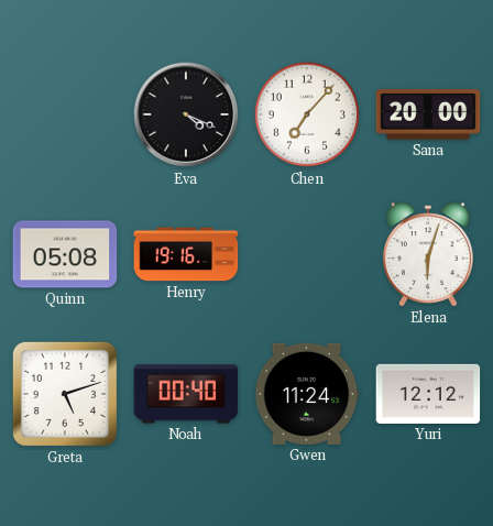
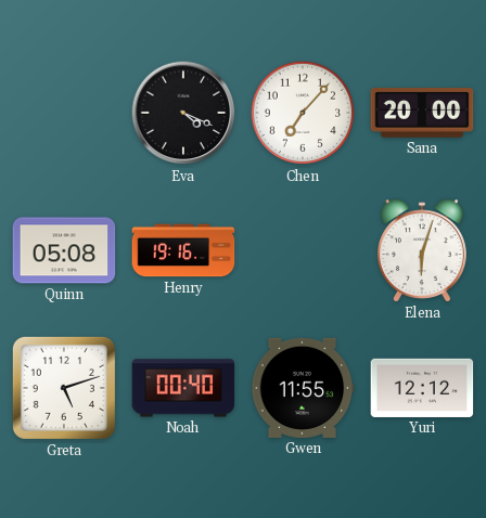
Gwen: 11:24 -> 11:55 (303, 388)
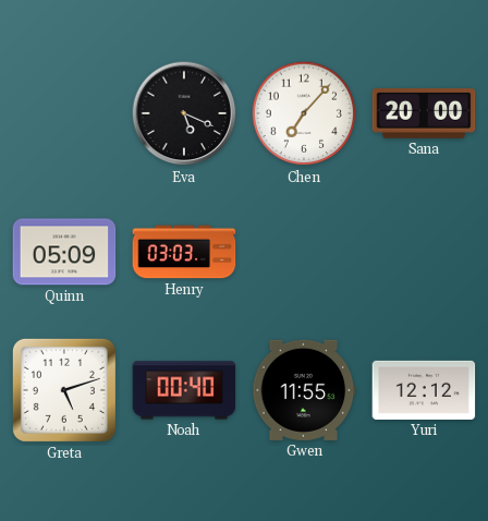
Eva: 4:19 -> 5:19 (184, 113)
Quinn: 05:08 -> 05:09 (64, 252)
Henry: 19:16 -> 03:03 (184, 252)
Elena: 6:03 -> none (423, 250)
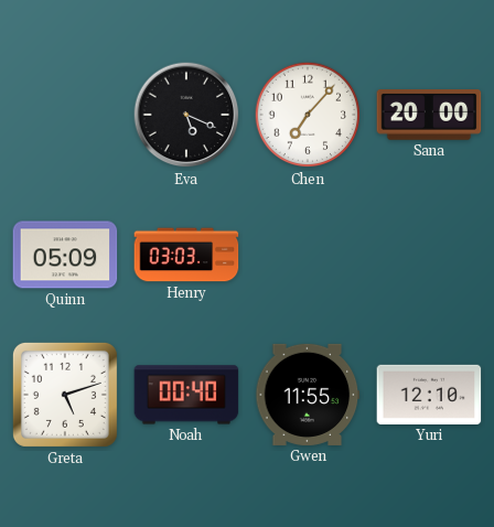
Yuri: 12:12 -> 12:10 (429, 395)
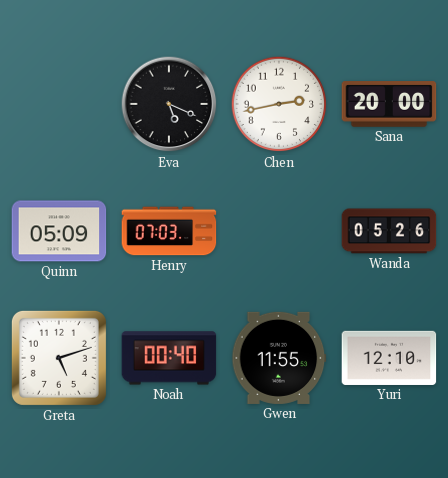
Chen: 7:07 -> 2:43 (279, 104)
Henry: 03:03 -> 07:03 (169, 231)
Wanda: none -> 05:26 (389, 231)
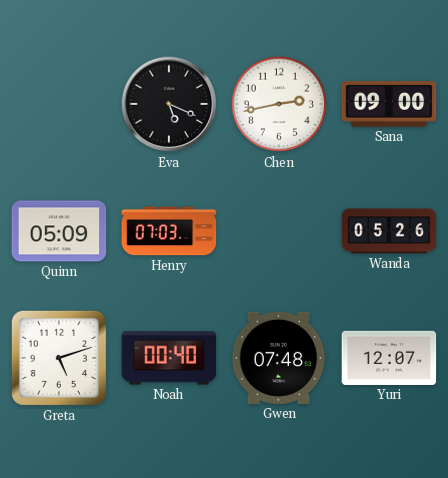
Sana: 20:00 -> 09:00 (389, 104)
Gwen: 11:55 -> 07:48 (279, 358)
Yuri: 12:10 -> 12:07 (389, 358)
